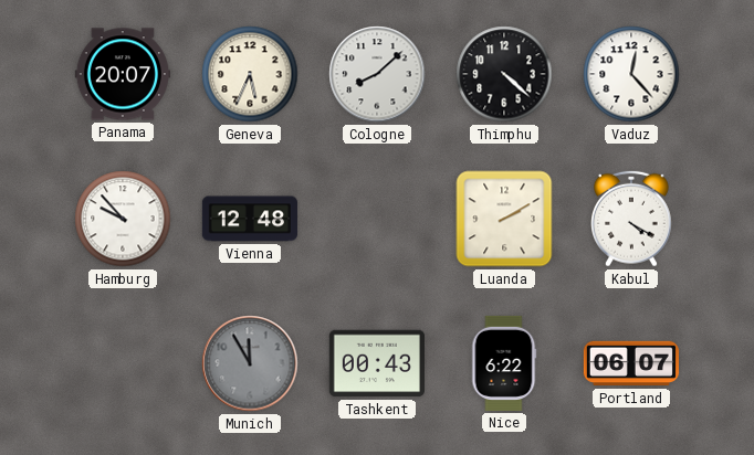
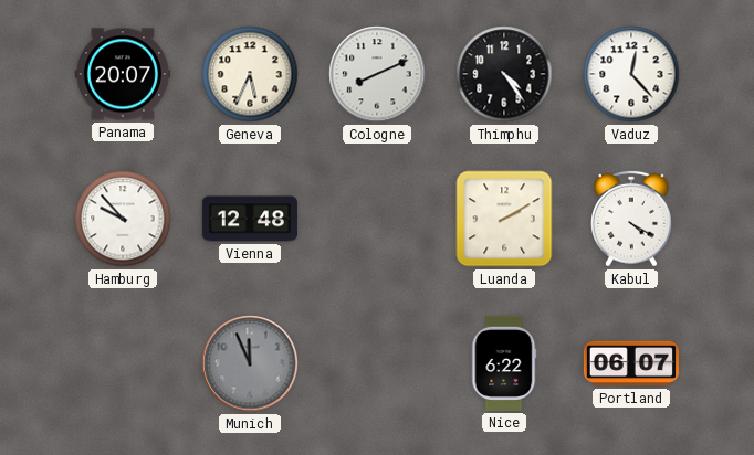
Cologne: 8:08 -> 8:11 (377, 74)
Thimphu: 4:22 -> 4:24 (504, 74)
Munich: 11:55 -> 11:56 (250, 363)
Tashkent: 00:43 -> none (377, 363)
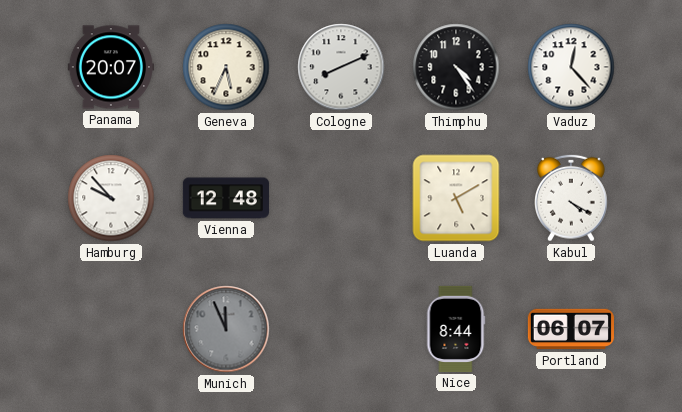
Luanda: 2:10 -> 5:10 (456, 198)
Nice: 6:22 -> 8:44 (456, 329)
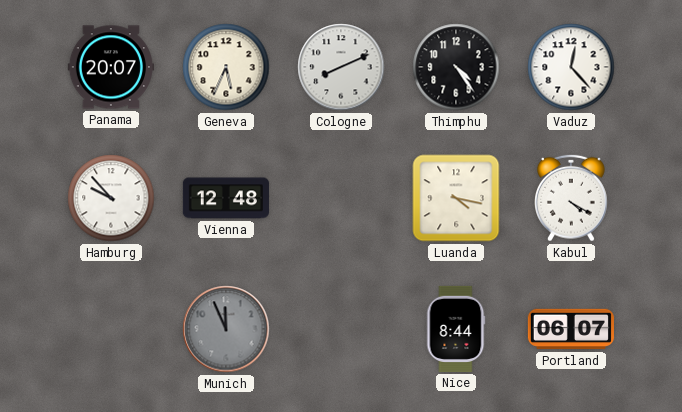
Luanda: 5:10 -> 4:17 (456, 198)
